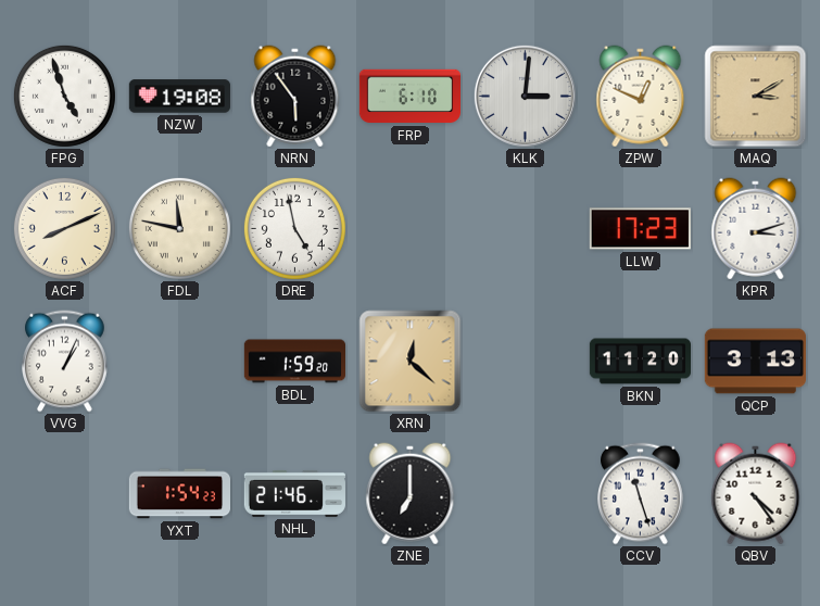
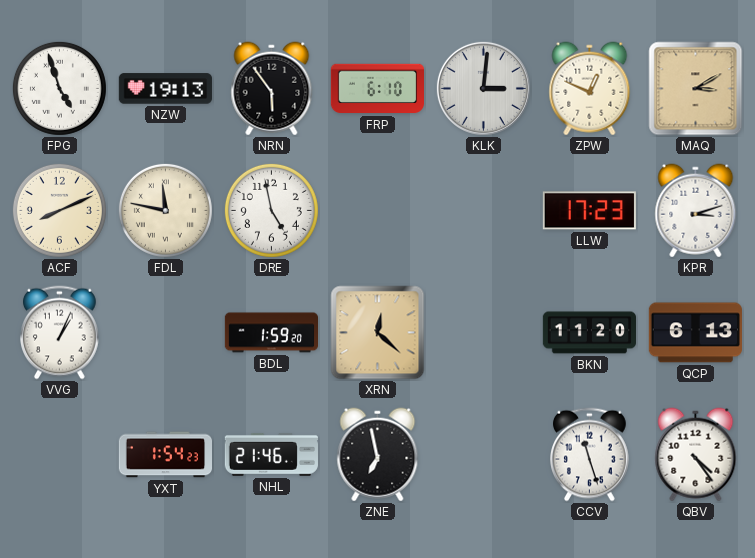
NZW: 19:08 -> 19:13 (165, 89)
QCP: 3:13 -> 6:13 (695, 333)
ZNE: 7:00 -> 6:58 (378, 455)
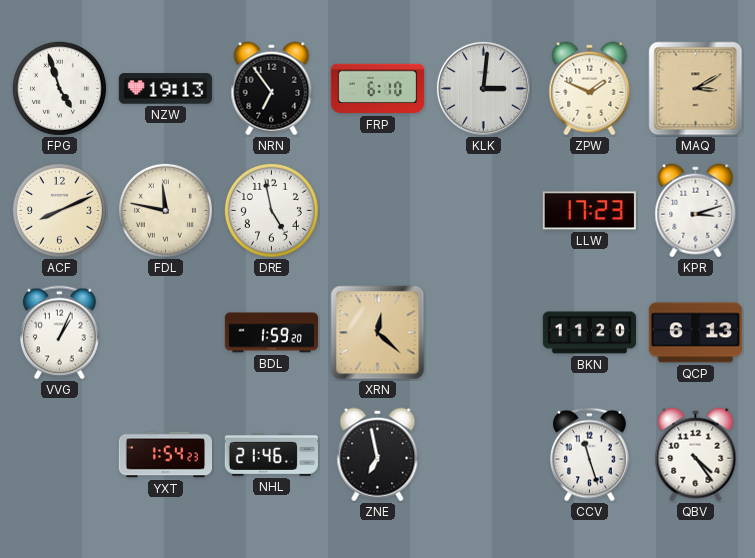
NRN: 5:54 -> 6:54 (272, 89)
ZPW: 12:49 -> 1:49 (590, 89)
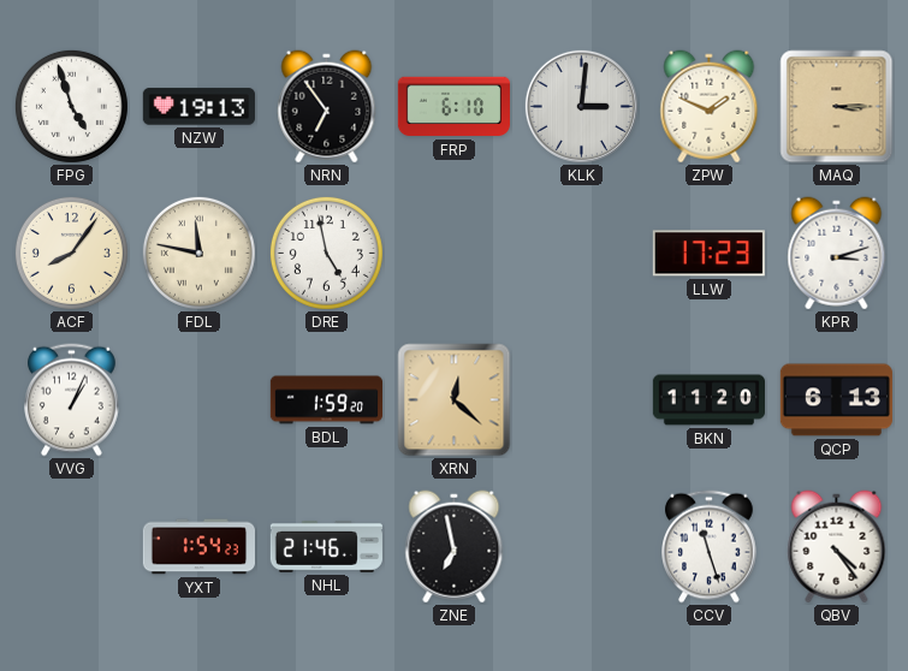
MAQ: 3:10 -> 3:15 (837, 107)
ACF: 8:11 -> 8:06 (71, 253)
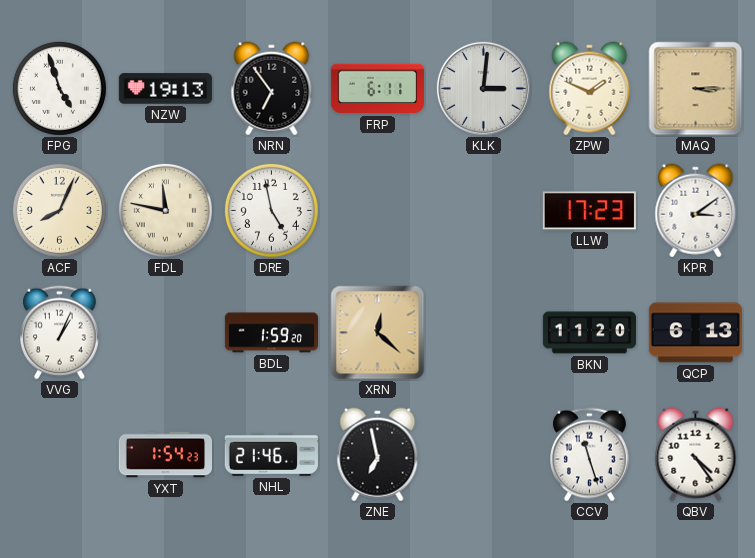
FRP: 6:10 -> 6:11 (377, 89)
ACF: 8:06 -> 8:04 (59, 210)
KPR: 3:12 -> 3:09 (696, 211)
